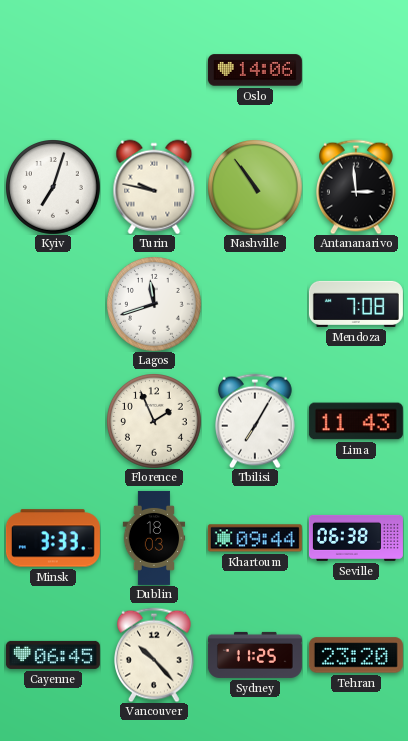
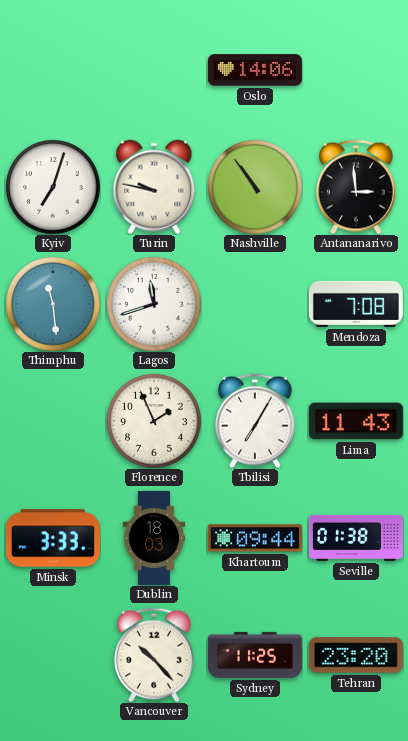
Thimphu: none -> 11:29 (53, 304)
Seville: 06:38 -> 01:38 (356, 538)
Cayenne: 06:45 -> none (53, 655)
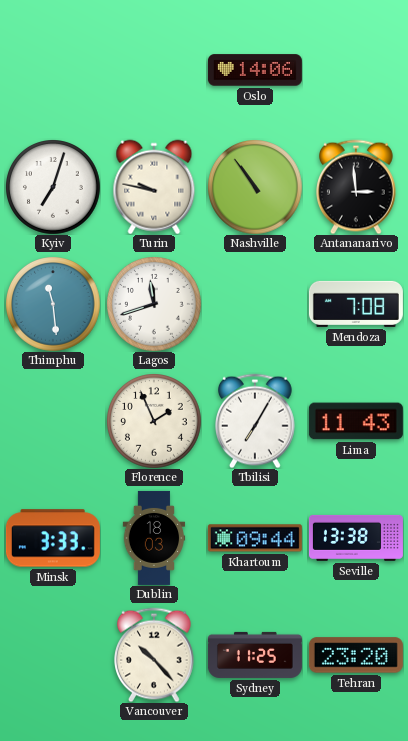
Seville: 01:38 -> 13:38 (356, 538)
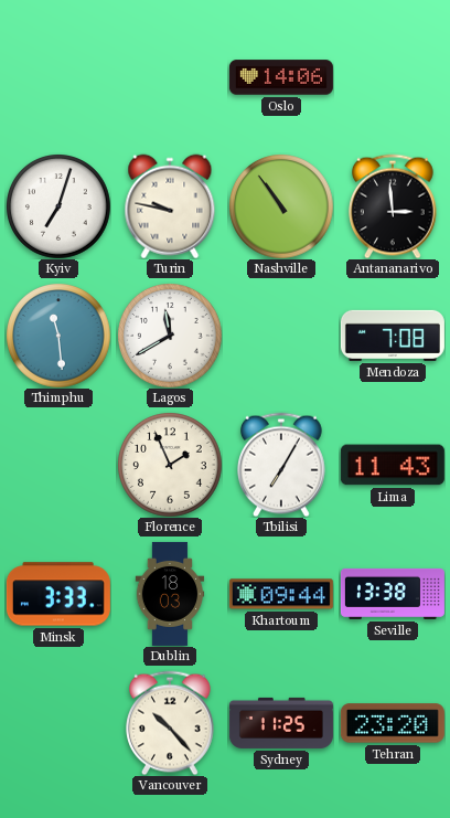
Lagos: 11:42 -> 11:40 (170, 336)
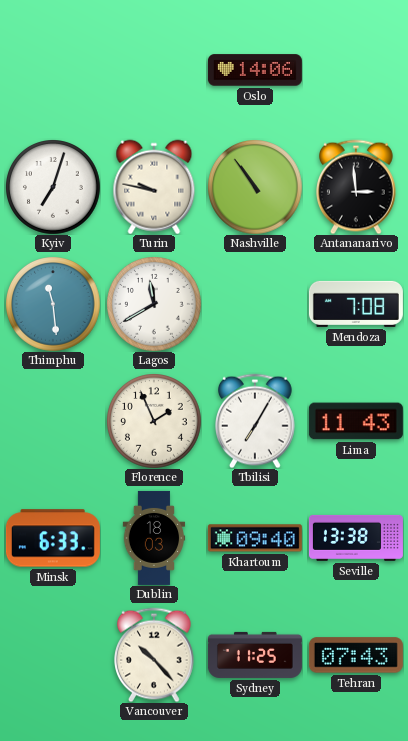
Minsk: 3:33 -> 6:33 (53, 538)
Khartoum: 09:44 -> 09:40 (255, 538)
Tehran: 23:20 -> 07:43 (356, 655)
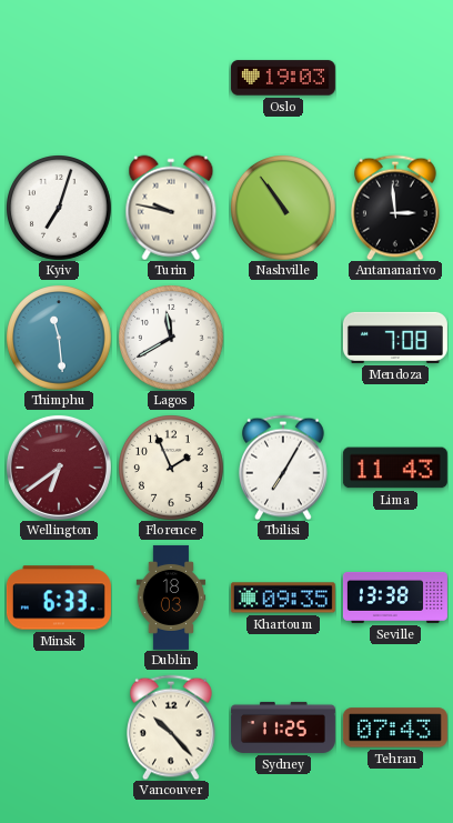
Oslo: 14:06 -> 19:03 (283, 78)
Wellington: none -> 6:39 (59, 468)
Khartoum: 09:40 -> 09:35 (283, 598)
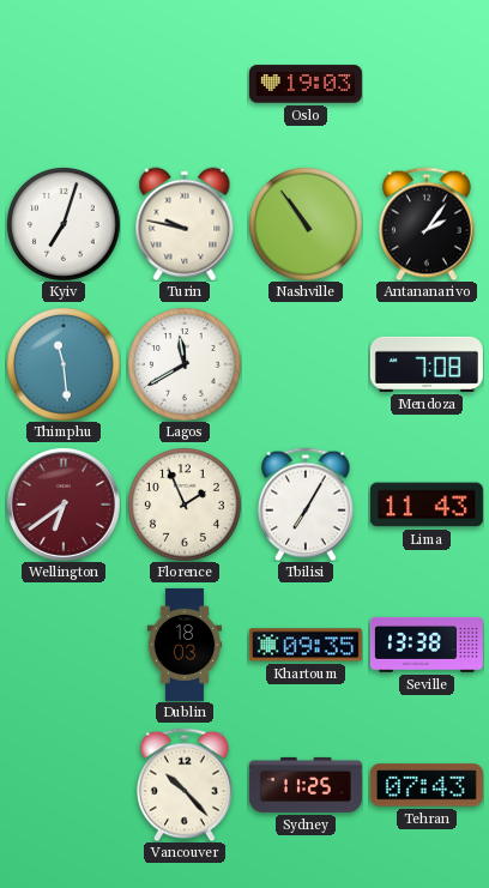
Antananarivo: 2:59 -> 2:06 (428, 224)
Minsk: 6:33 -> none (59, 598)
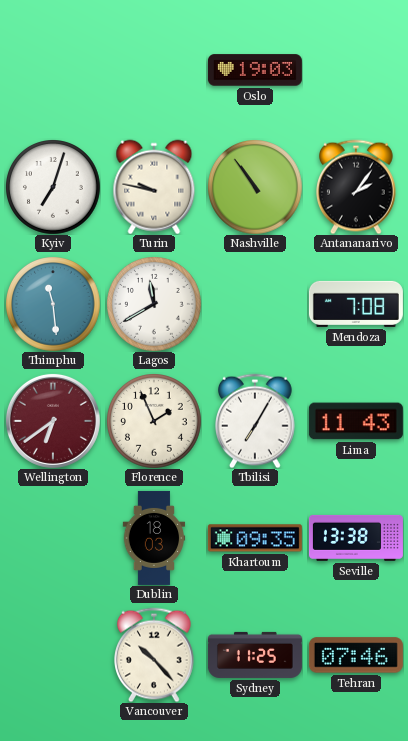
Tehran: 07:43 -> 07:46 (356, 655)
